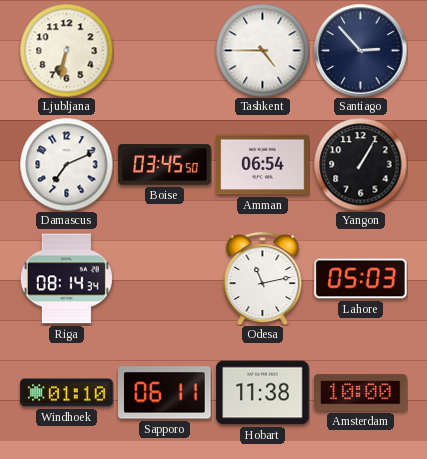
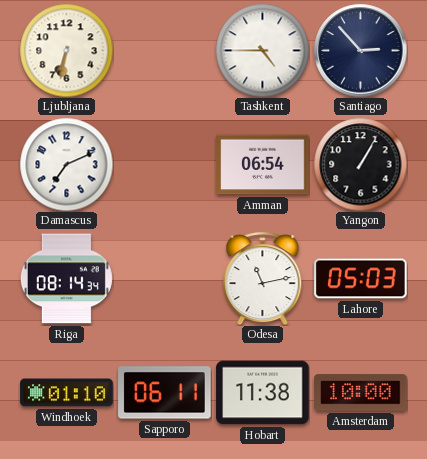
Boise: 03:45 -> none (165, 165)
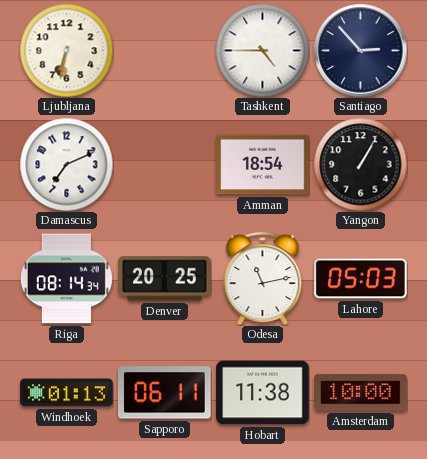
Amman: 06:54 -> 18:54 (263, 165)
Denver: none -> 20:25 (165, 279)
Windhoek: 01:10 -> 01:13 (67, 393)
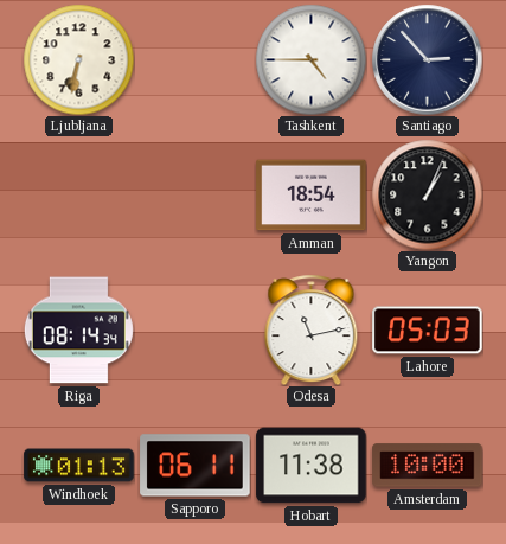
Damascus: 7:11 -> none (66, 164)
Yangon: 1:05 -> 1:04 (427, 194)
Denver: 20:25 -> none (165, 279)
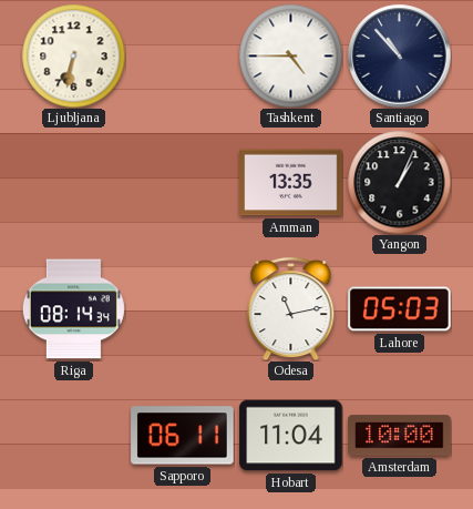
Santiago: 2:53 -> 10:53 (399, 55)
Amman: 18:54 -> 13:35 (291, 183)
Windhoek: 01:13 -> none (79, 466)
Hobart: 11:38 -> 11:04 (291, 436)
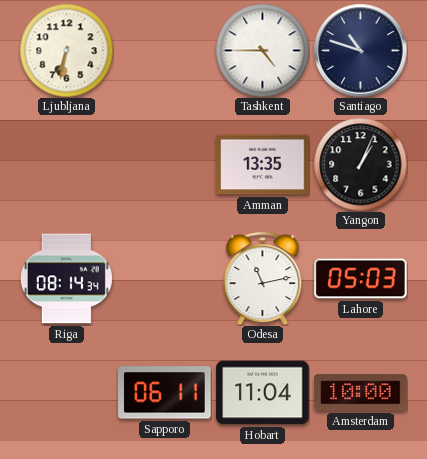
Santiago: 10:53 -> 10:48 (360, 50)
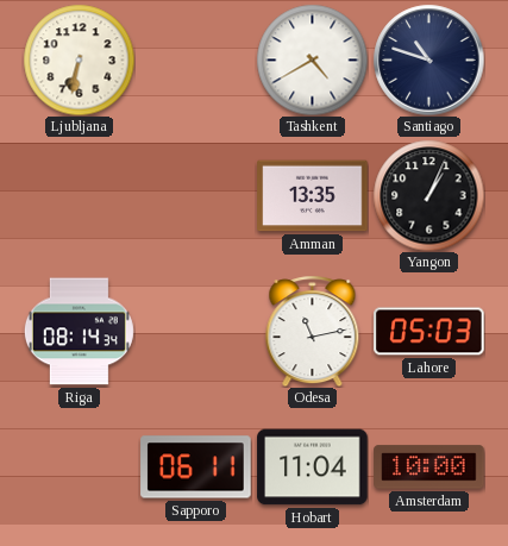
Tashkent: 4:45 -> 4:40 (312, 59)
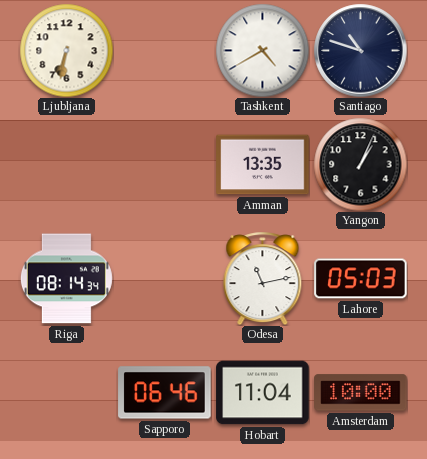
Sapporo: 06:11 -> 06:46 (165, 393)
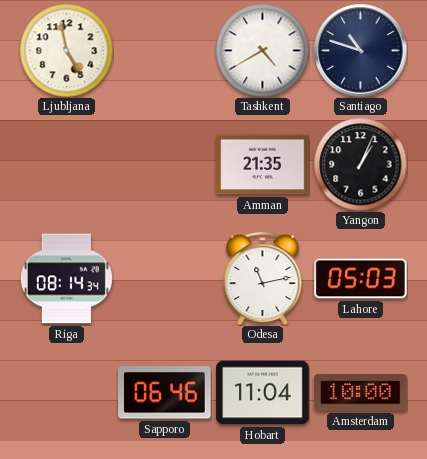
Ljubljana: 6:32 -> 4:58 (66, 50)
Amman: 13:35 -> 21:35 (263, 165)
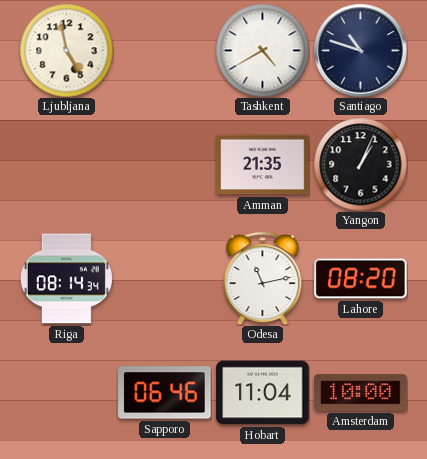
Lahore: 05:03 -> 08:20 (361, 279)
